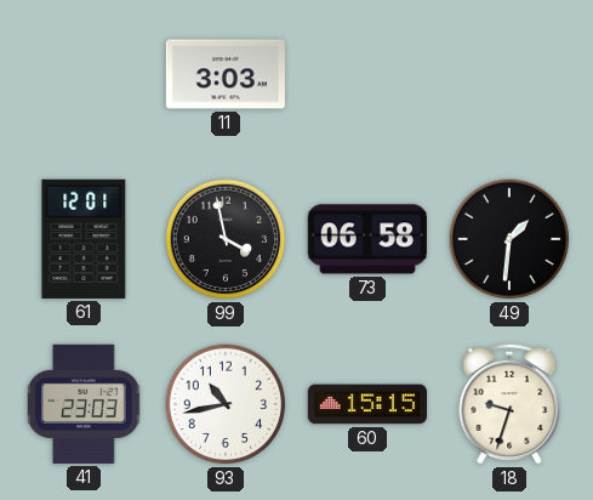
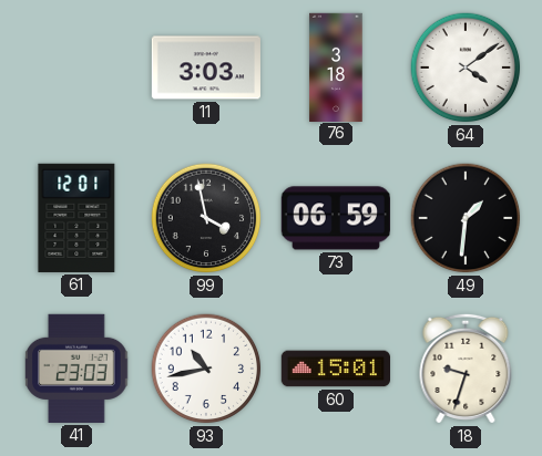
76: none -> 3:18 (336, 66)
64: none -> 4:09 (466, 68)
73: 06:58 -> 06:59 (336, 218)
60: 15:15 -> 15:01 (335, 369)
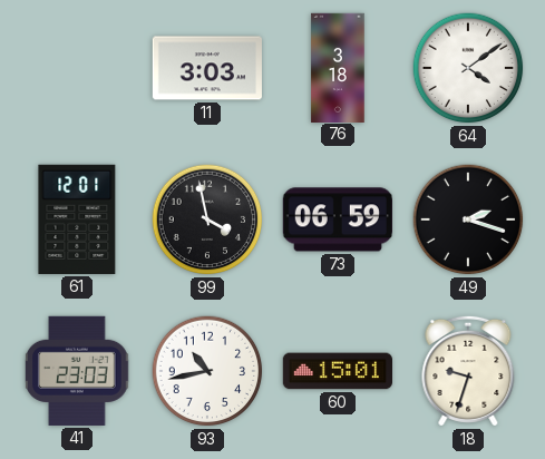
49: 1:31 -> 2:18 (468, 219)
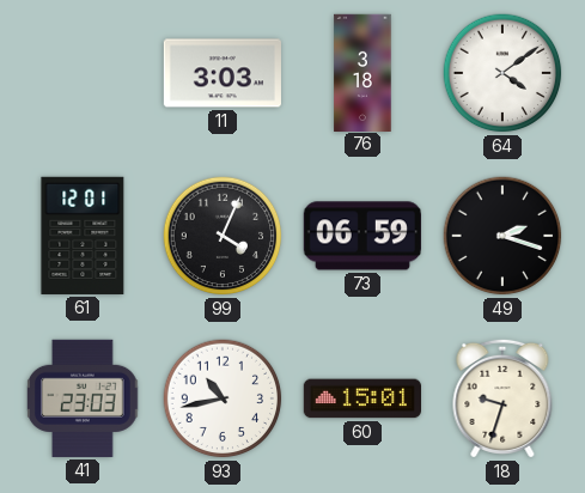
99: 3:58 -> 4:04 (223, 236)
